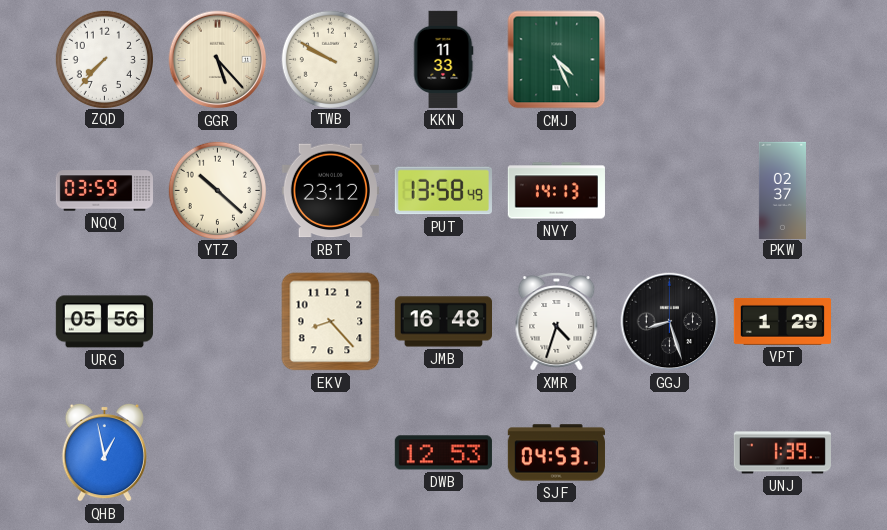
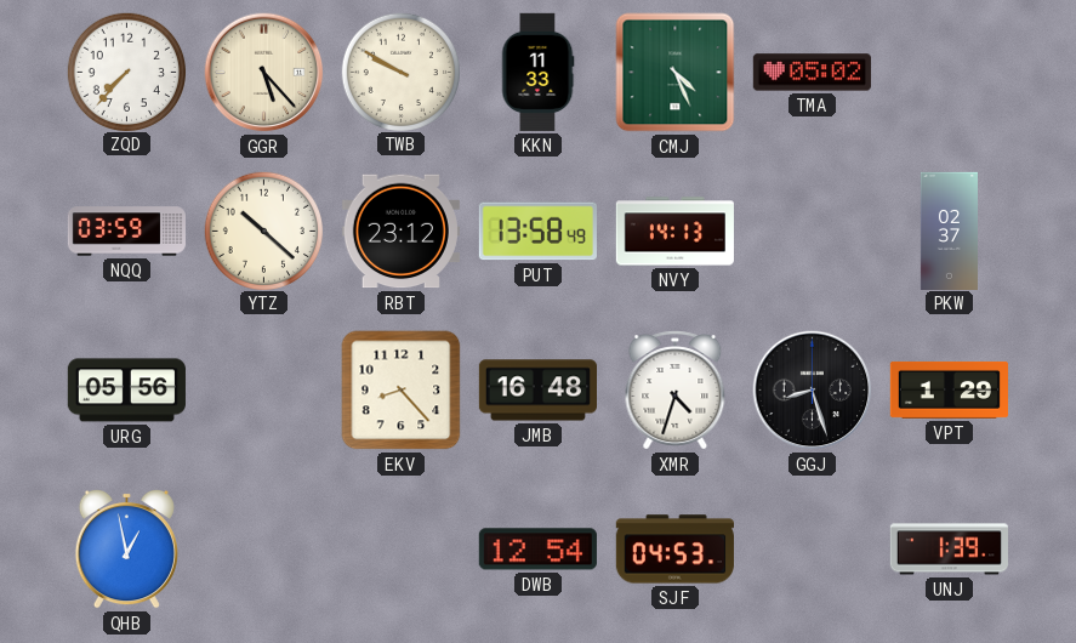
TMA: none -> 05:02 (812, 73)
DWB: 12:53 -> 12:54 (537, 550)
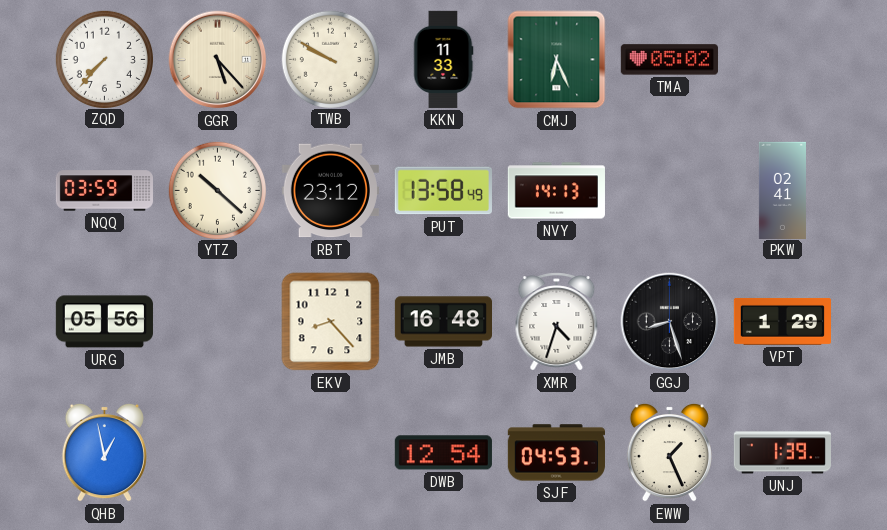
CMJ: 4:26 -> 6:26 (557, 60)
PKW: 02:37 -> 02:41 (782, 190)
EWW: none -> 1:26 (669, 452)
